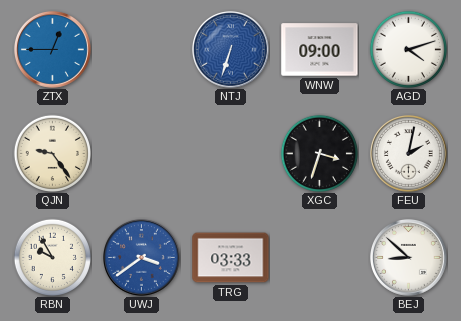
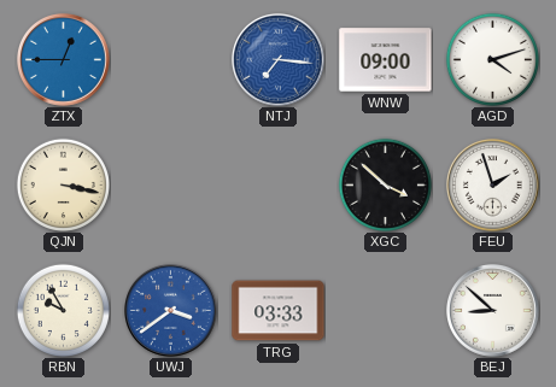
NTJ: 6:33 -> 7:16 (279, 60)
QJN: 9:24 -> 3:17 (63, 184)
XGC: 3:33 -> 3:52 (385, 184)
FEU: 2:02 -> 1:57 (493, 186)
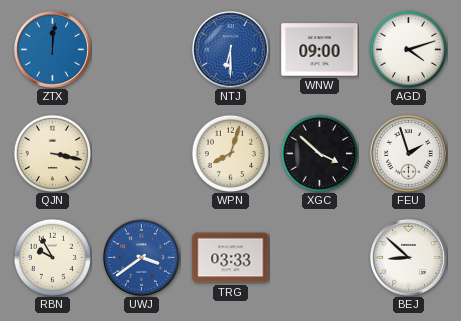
ZTX: 12:45 -> 12:01 (53, 50)
NTJ: 7:16 -> 6:30 (231, 50)
WPN: none -> 8:03 (230, 153)
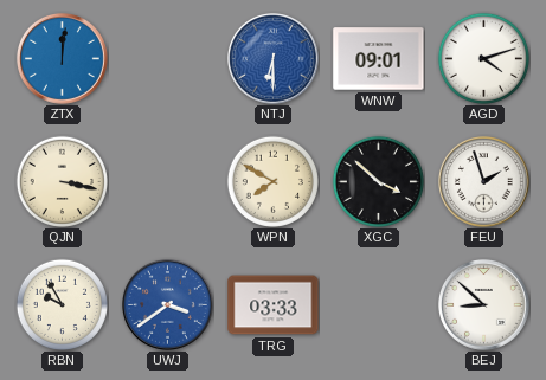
WNW: 09:00 -> 09:01 (379, 59)
WPN: 8:03 -> 7:50 (272, 181)
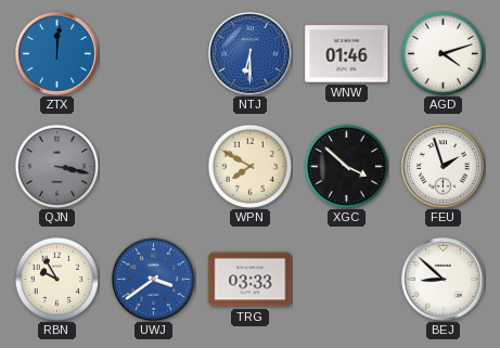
WNW: 09:01 -> 01:46 (347, 54)
QJN dial: cream -> grey (56, 166)
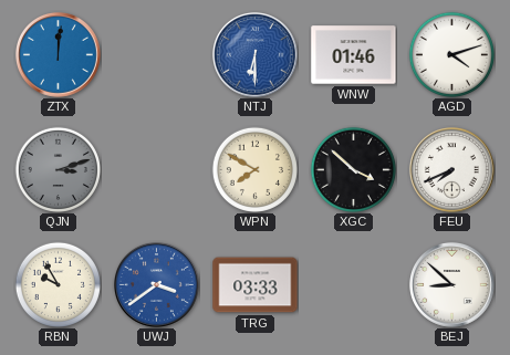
QJN: 3:17 -> 3:12 (58, 169)
FEU: 1:57 -> 7:41 (452, 170)
